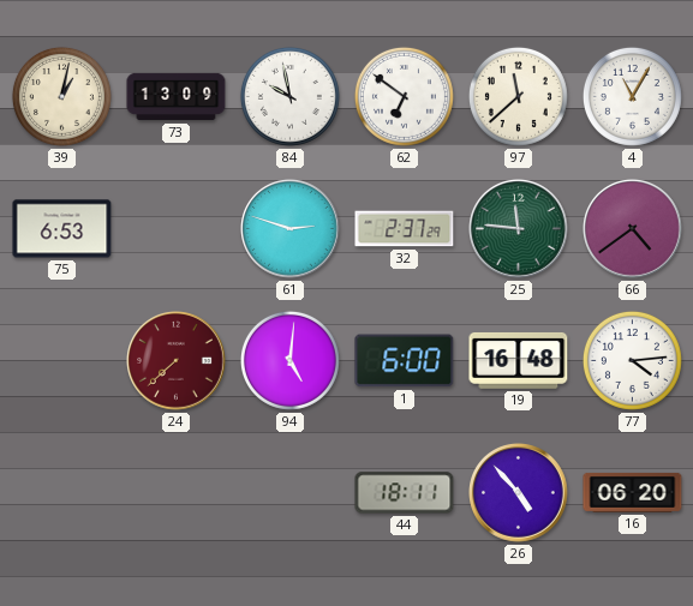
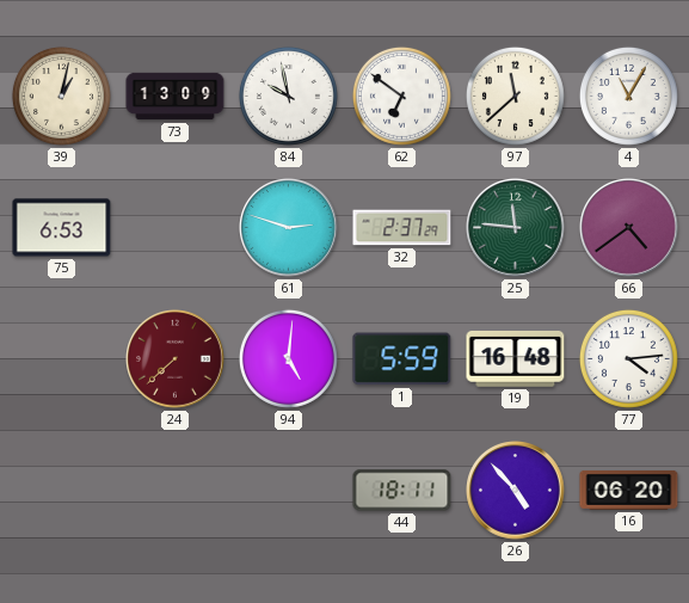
1: 6:00 -> 5:59 (402, 359)
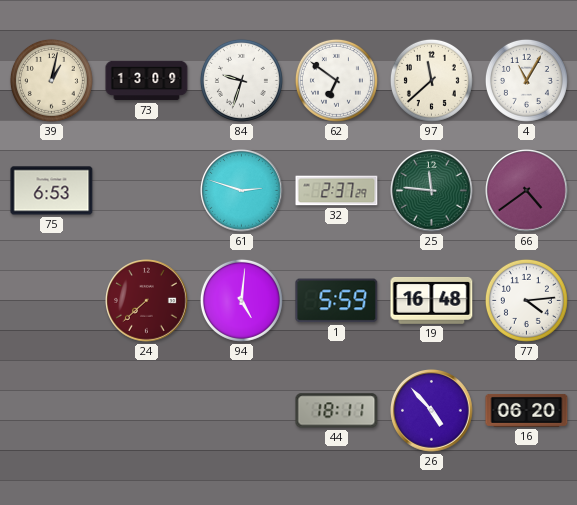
84: 9:58 -> 9:33 (241, 80)
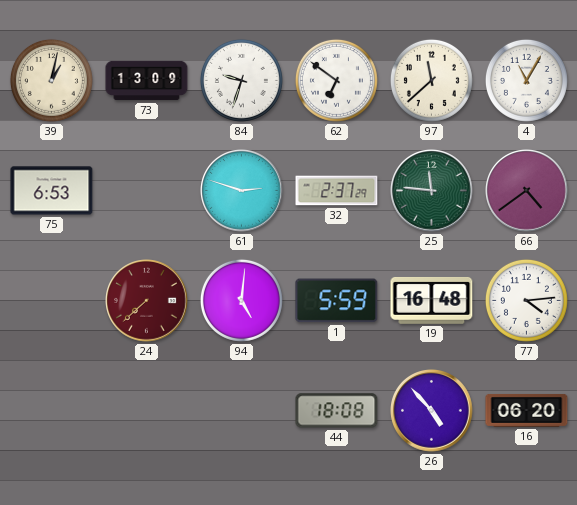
44: 18:11 -> 18:08 (337, 411)
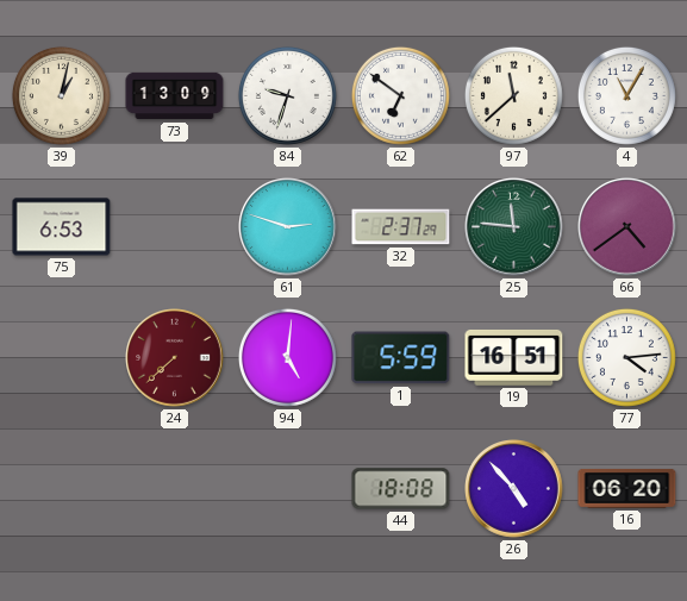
19: 16:48 -> 16:51 (514, 357)
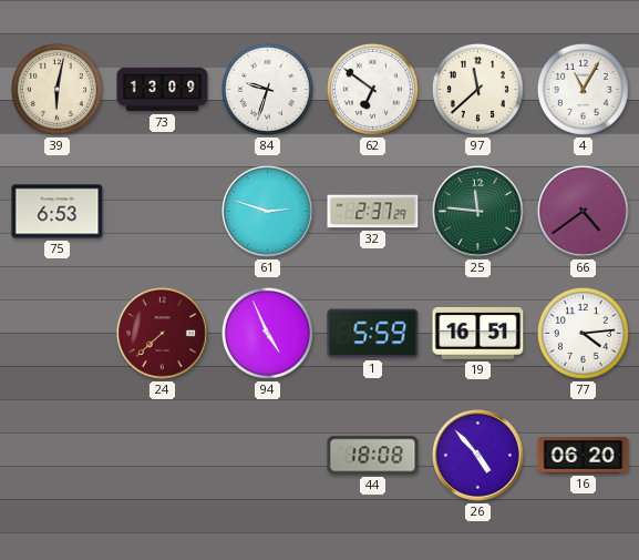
39: 1:02 -> 6:02 (56, 89)
94: 5:01 -> 4:56 (267, 333)
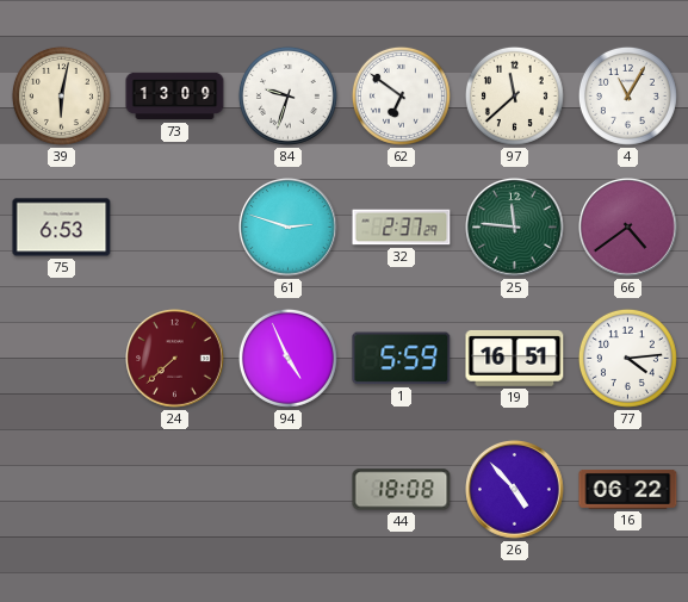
16: 06:20 -> 06:22 (628, 489)
